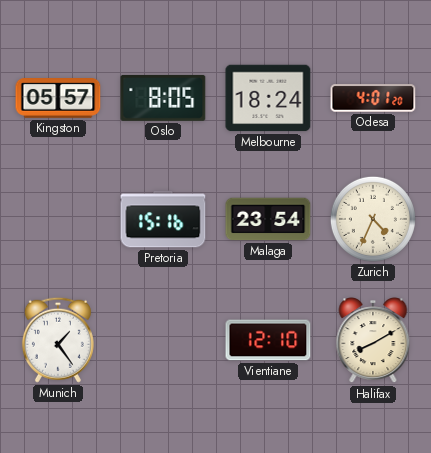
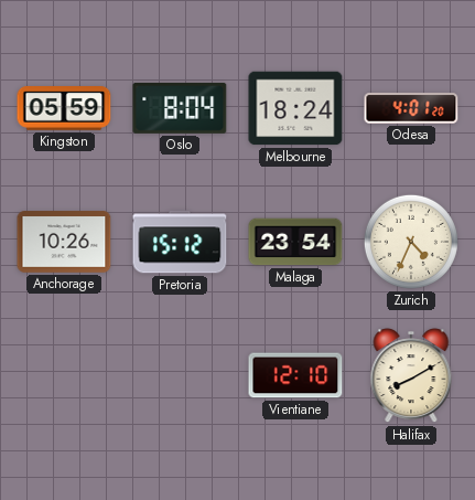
Kingston: 05:57 -> 05:59 (64, 109)
Oslo: 8:05 -> 8:04 (180, 108)
Anchorage: none -> 10:26 (64, 242)
Pretoria: 15:16 -> 15:12 (180, 242)
Munich: 1:24 -> none (58, 340)
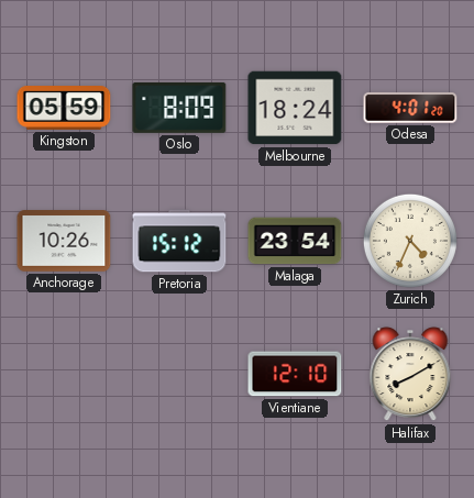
Oslo: 8:04 -> 8:09 (179, 108)
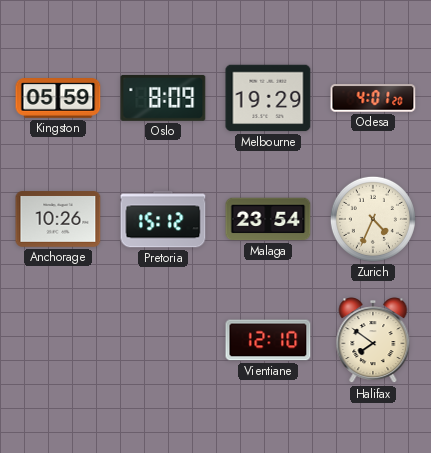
Melbourne: 18:24 -> 19:29 (268, 98)
Halifax: 8:10 -> 7:51 (373, 341)
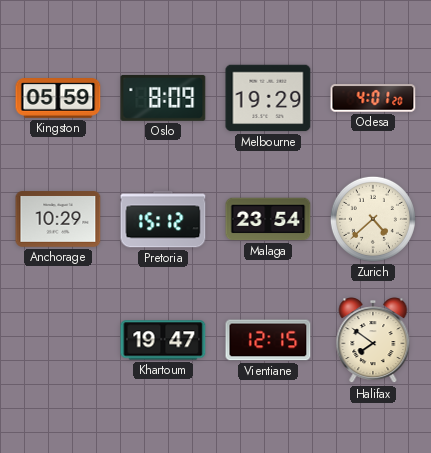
Anchorage: 10:26 -> 10:29 (58, 219)
Zurich: 4:34 -> 4:38 (373, 219)
Khartoum: none -> 19:47 (163, 340)
Vientiane: 12:10 -> 12:15 (268, 340)
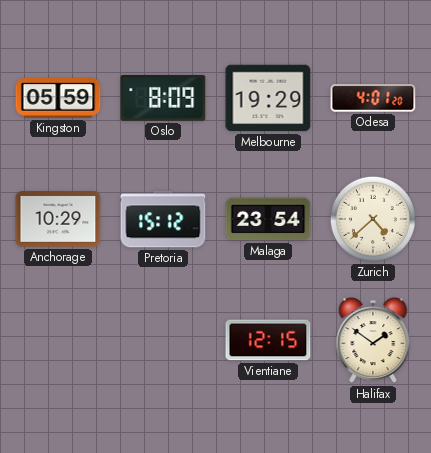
Khartoum: 19:47 -> none (163, 340)
Halifax: 7:51 -> 1:51 (373, 341)
